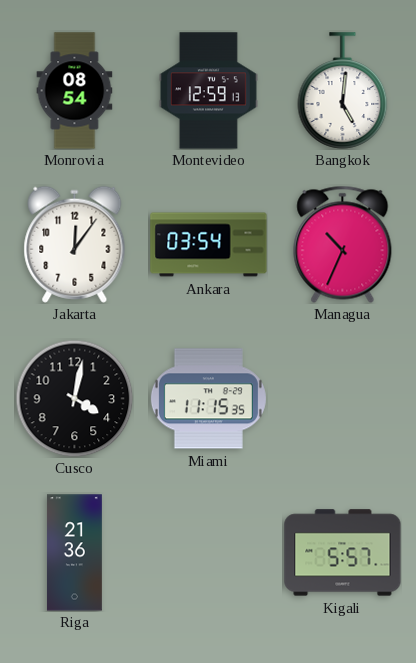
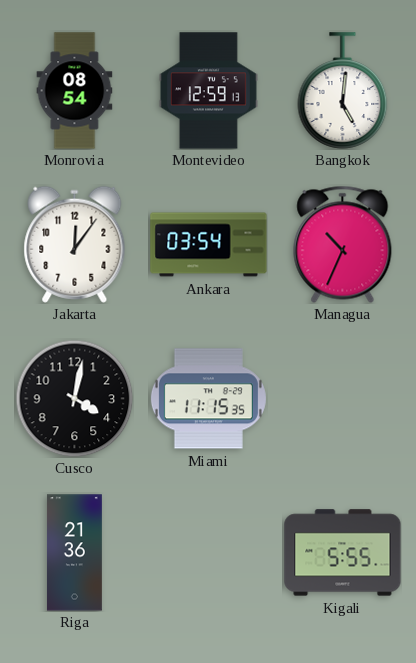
Kigali: 5:57 -> 5:55 (343, 553)
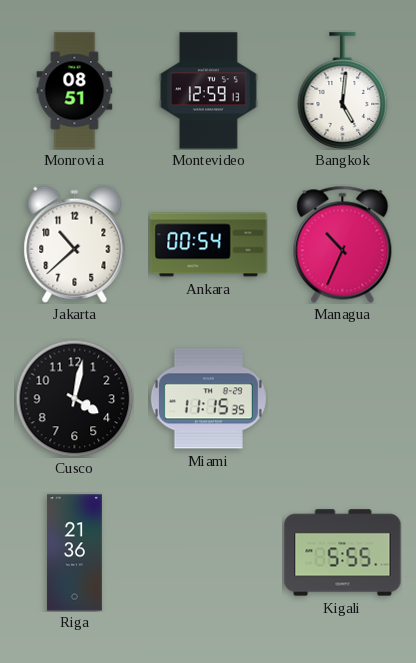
Monrovia: 08:54 -> 08:51 (75, 91)
Jakarta: 12:06 -> 10:38 (75, 244)
Ankara: 03:54 -> 00:54 (209, 245)
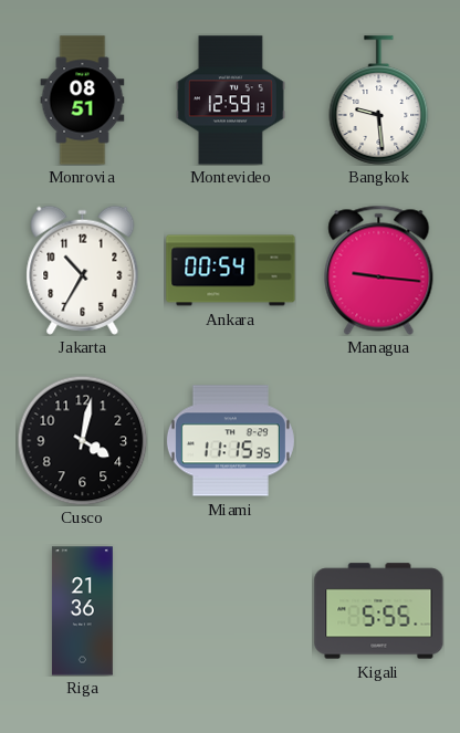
Bangkok: 5:01 -> 9:29 (379, 101)
Jakarta: 10:38 -> 10:35 (83, 270)
Managua: 10:34 -> 9:16 (379, 270)
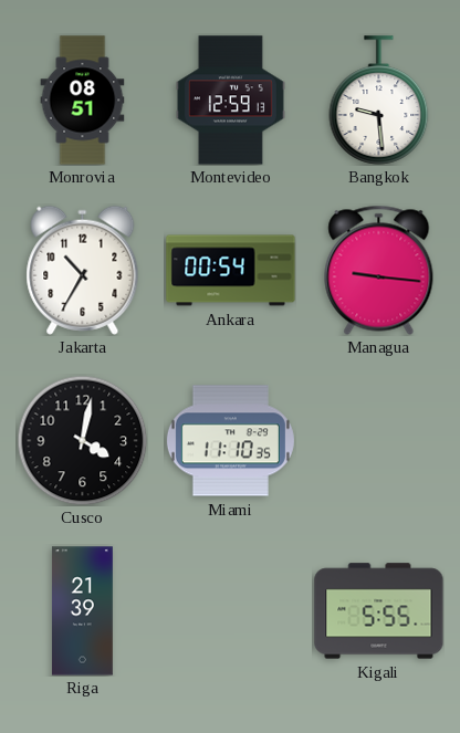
Miami: 11:15 -> 11:10 (230, 441)
Riga: 21:36 -> 21:39 (82, 611)
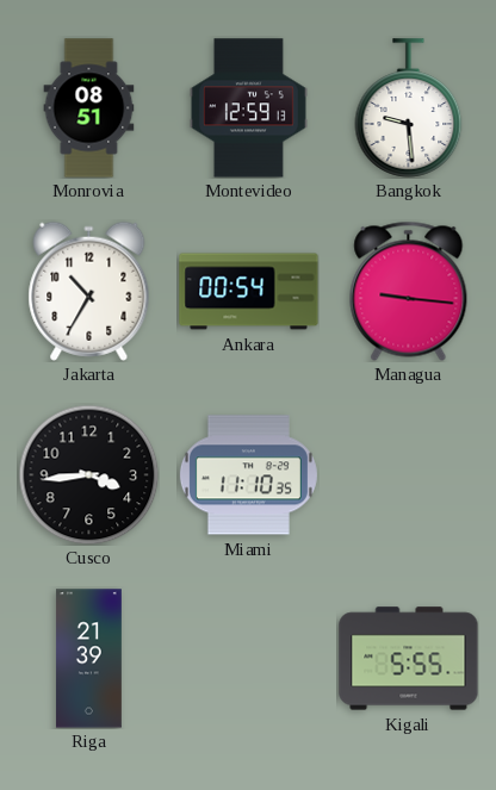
Cusco: 4:02 -> 3:44 (88, 474)
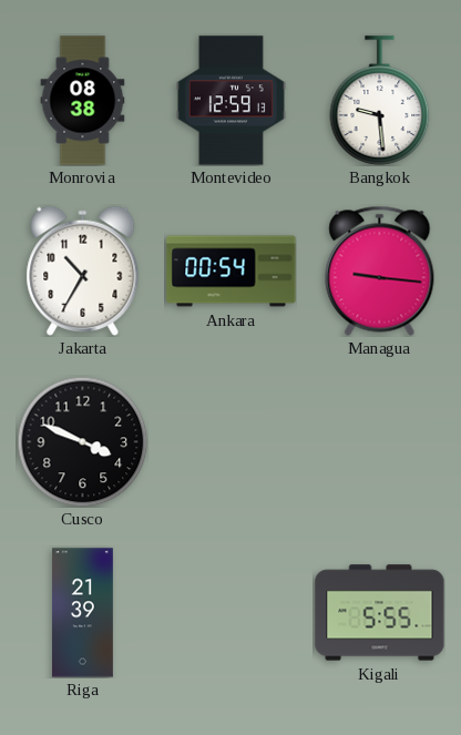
Monrovia: 08:51 -> 08:38 (83, 101)
Cusco: 3:44 -> 3:49 (82, 441)
Miami: 11:10 -> none (248, 475)
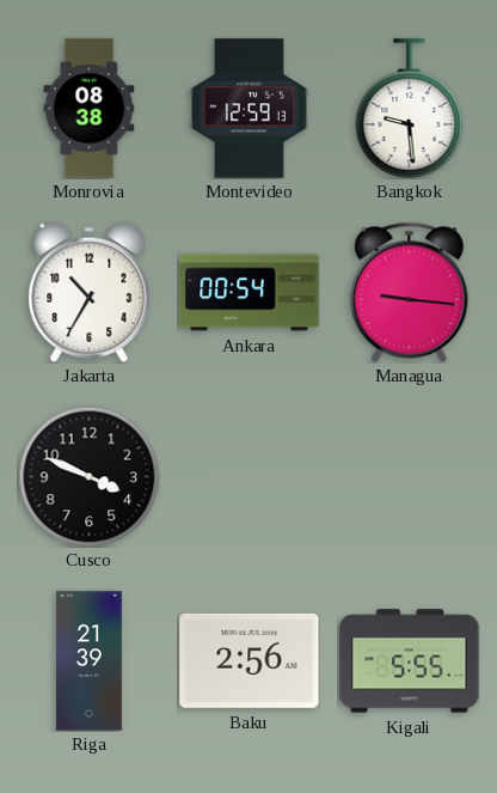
Baku: none -> 2:56 (250, 660)
